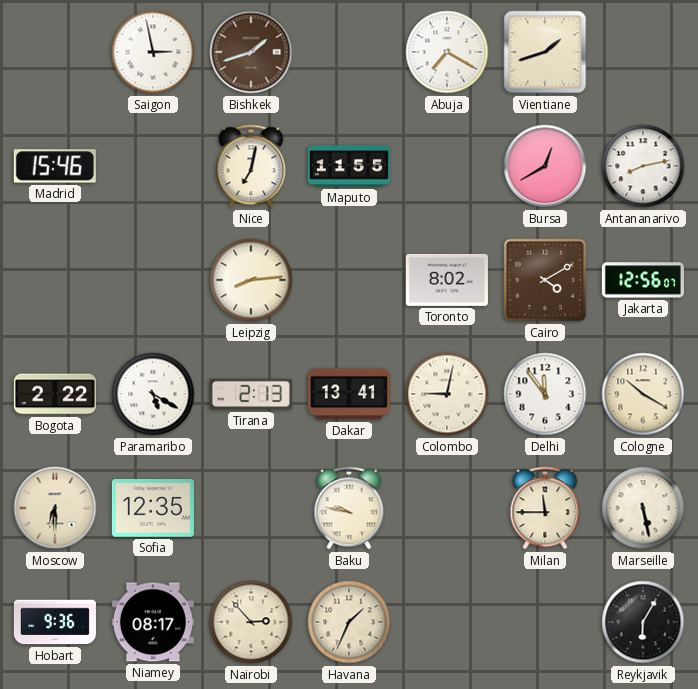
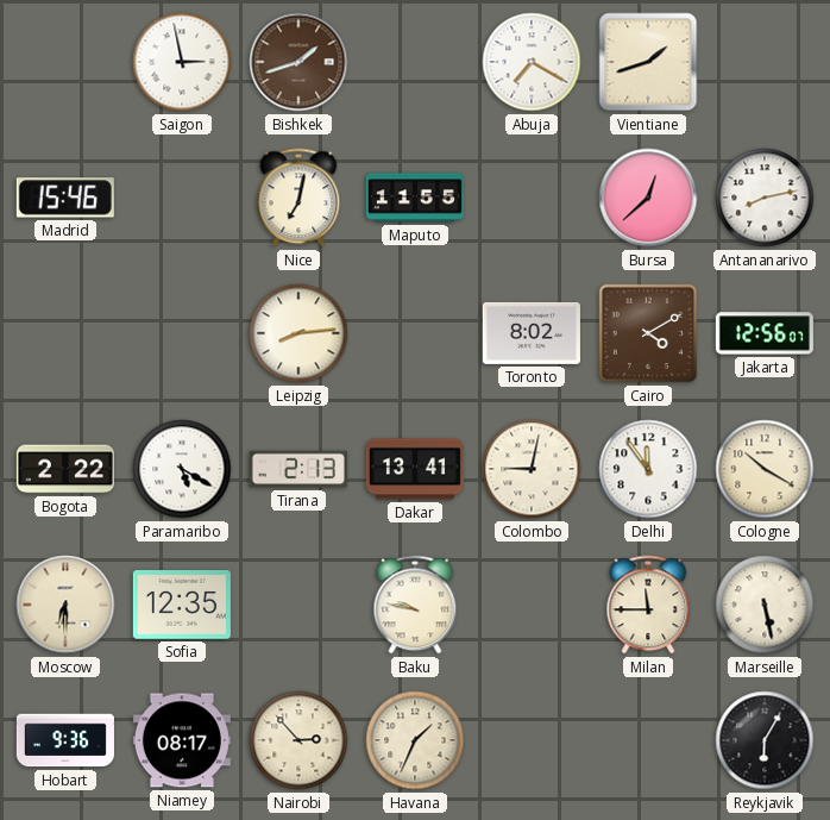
Bursa: 12:40 -> 12:38 (648, 198)
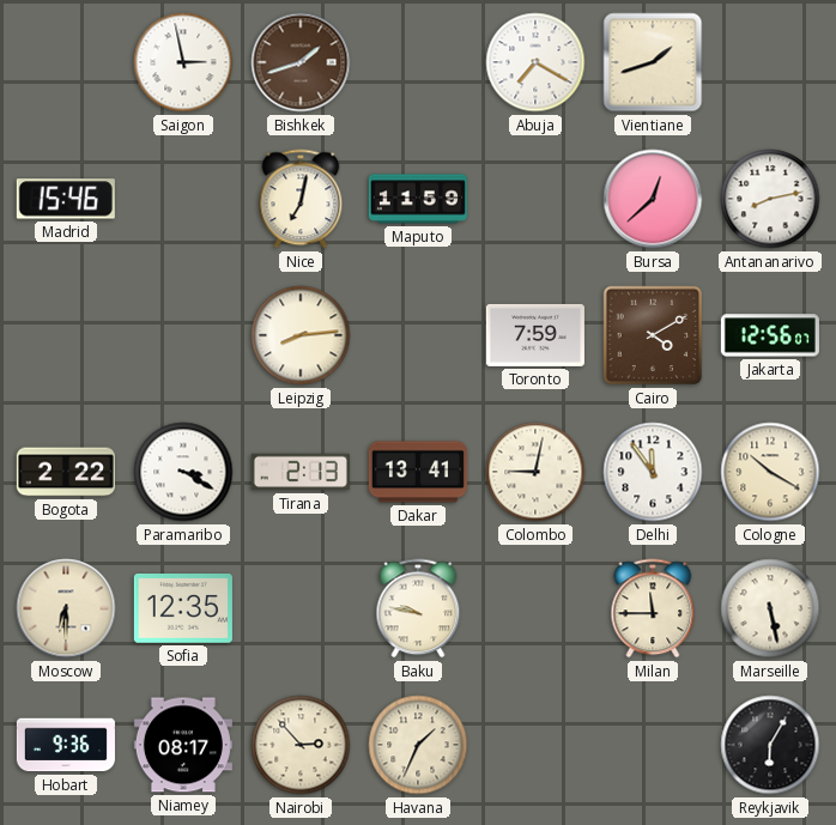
Maputo: 11:55 -> 11:59 (418, 199)
Toronto: 8:02 -> 7:59 (535, 335)
Paramaribo: 5:20 -> 3:20 (183, 472)
